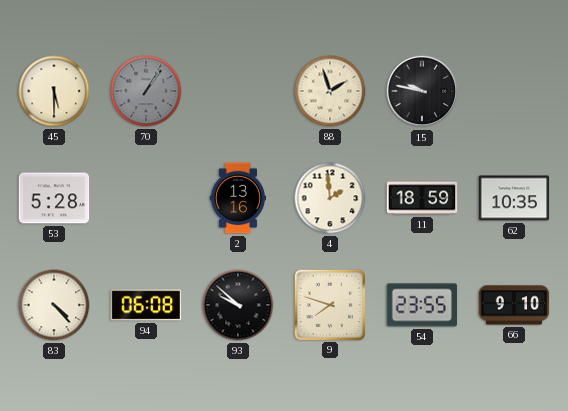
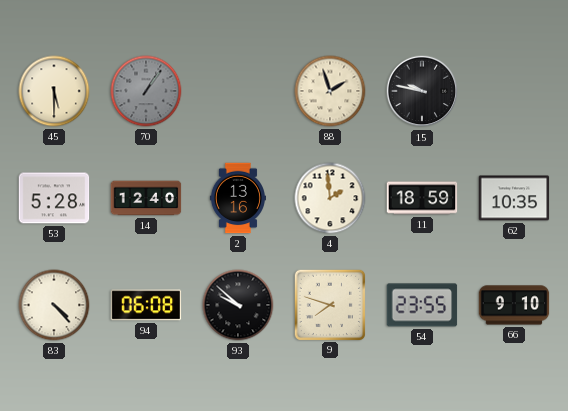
14: none -> 12:40 (146, 198)
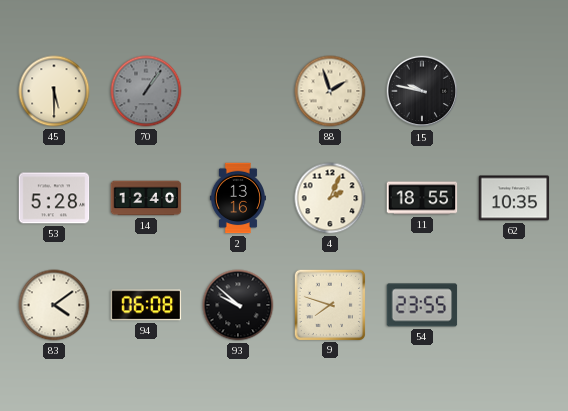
4: 1:59 -> 2:04 (330, 198)
11: 18:59 -> 18:55 (422, 198)
83: 4:23 -> 4:09 (54, 305)
66: 9:10 -> none (514, 305)
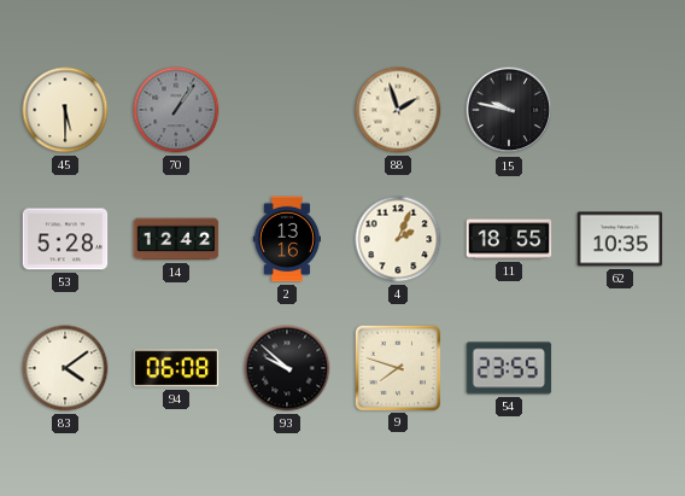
14: 12:40 -> 12:42 (176, 239)
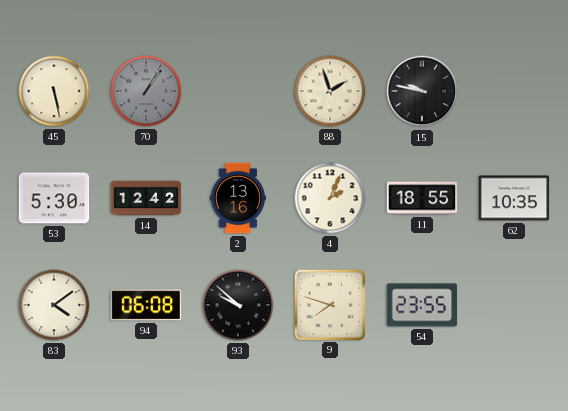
45: 5:30 -> 5:28 (54, 91)
53: 5:28 -> 5:30 (54, 198)
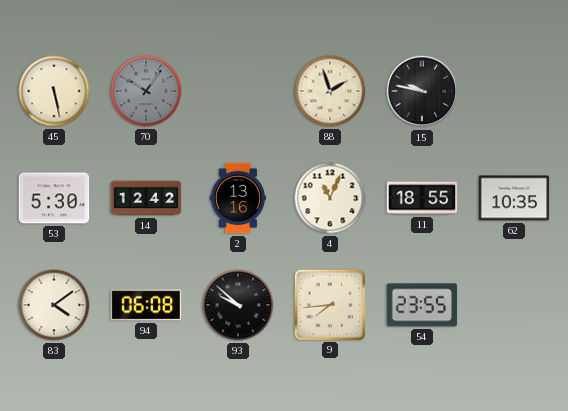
70: 1:06 -> 10:06 (146, 91)
4: 2:04 -> 11:04 (330, 198)
9: 7:48 -> 7:44 (329, 304)
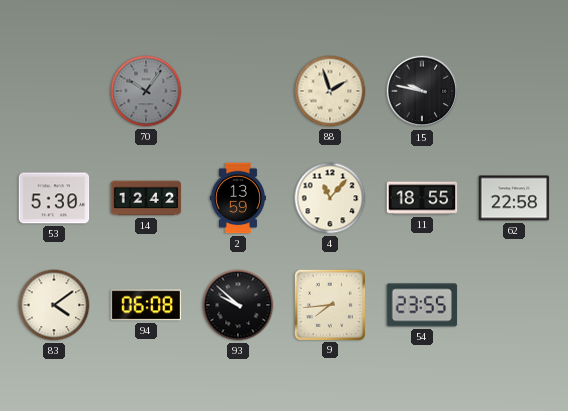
45: 5:28 -> none (54, 91)
2: 13:16 -> 13:59 (238, 198)
4: 11:04 -> 11:07 (330, 198)
62: 10:35 -> 22:58 (514, 198)
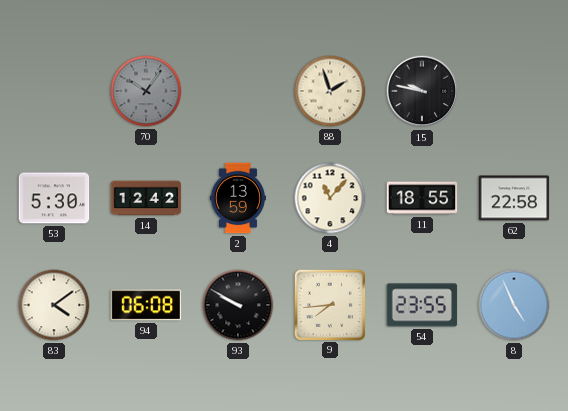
93: 9:52 -> 9:50 (238, 305)
8: none -> 4:56 (514, 305)
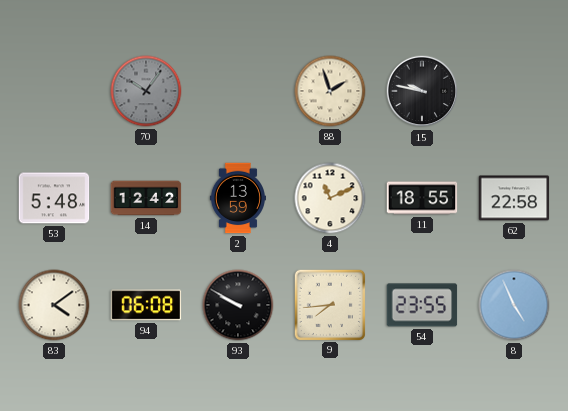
53: 5:30 -> 5:48 (54, 198)
4: 11:07 -> 11:11 (330, 198)
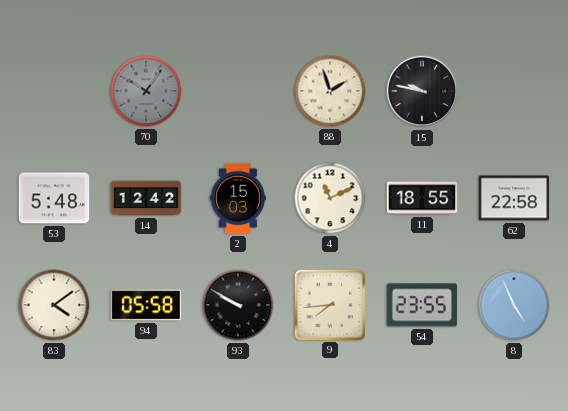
2: 13:59 -> 15:03 (238, 198)
94: 06:08 -> 05:58 (146, 305)
